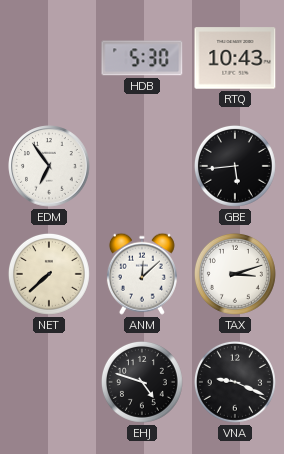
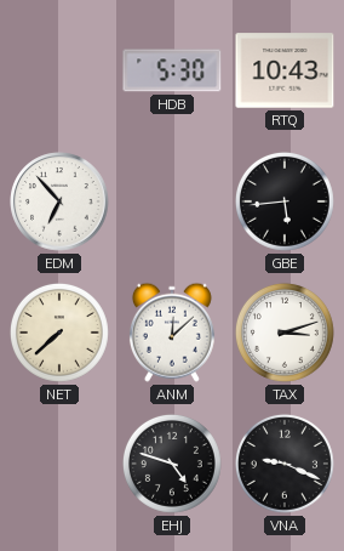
EDM: 6:54 -> 6:53 (59, 201)
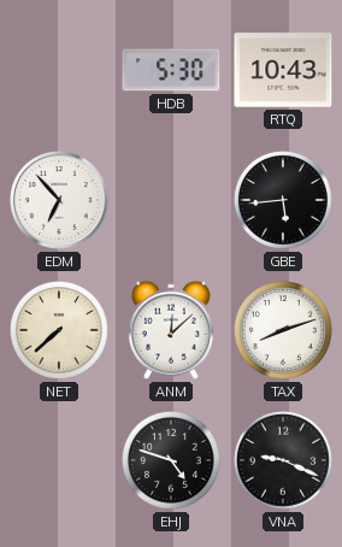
TAX: 3:12 -> 8:12 (283, 330)
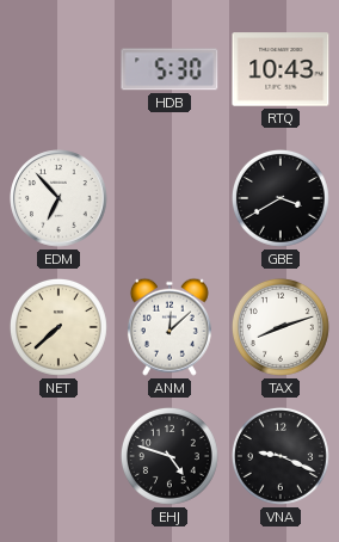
GBE: 5:44 -> 3:40 (281, 198)
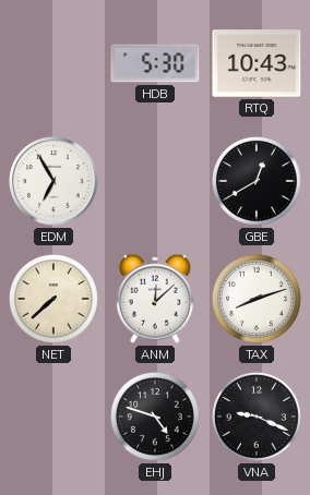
EDM: 6:53 -> 6:55 (53, 181)
GBE: 3:40 -> 12:40 (257, 181)
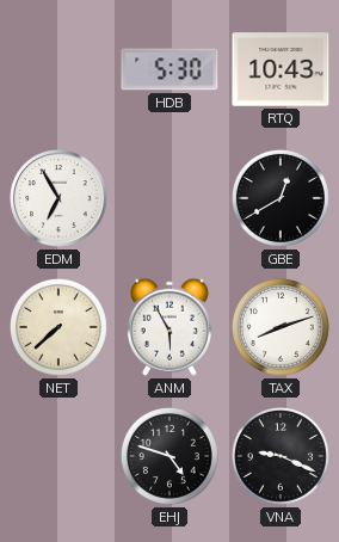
ANM: 12:08 -> 5:55 (169, 327)
